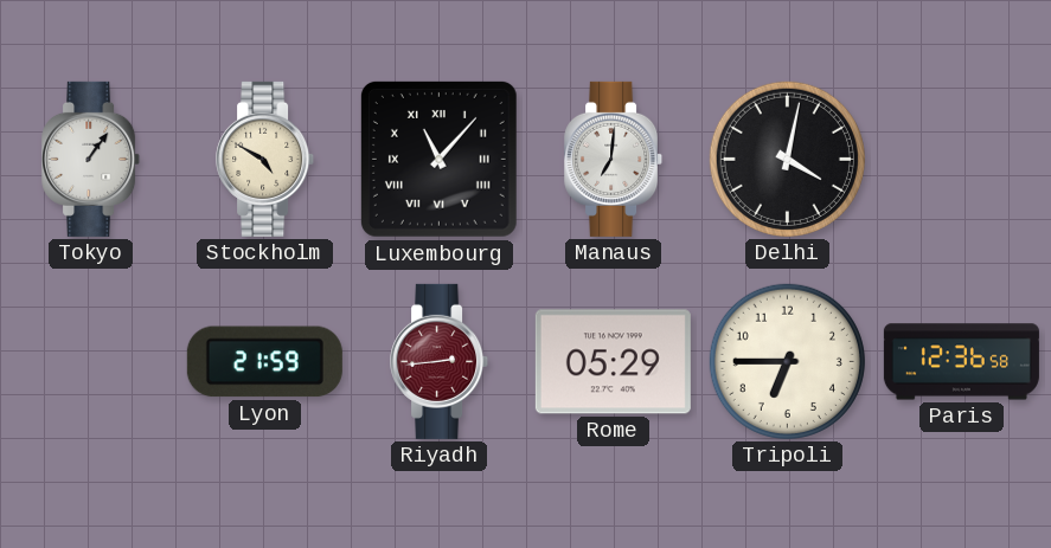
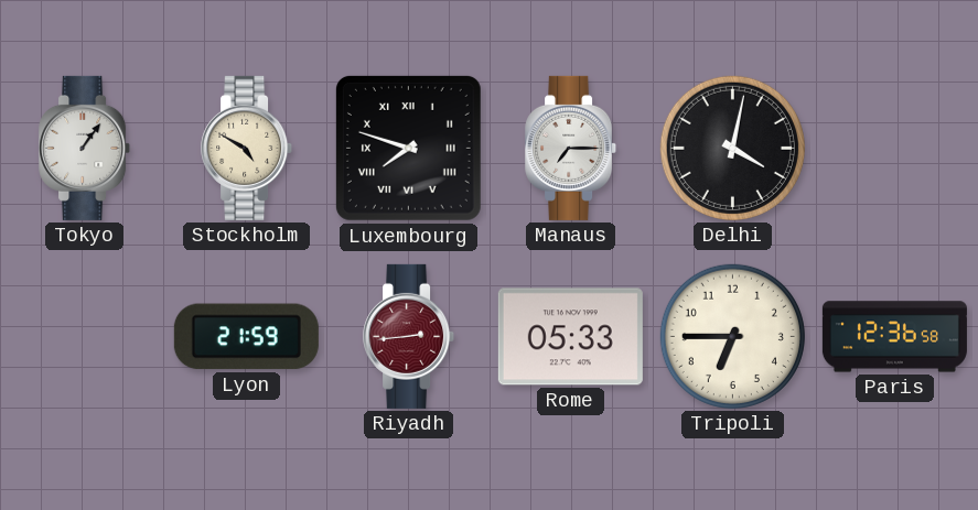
Luxembourg: 11:07 -> 7:48 (408, 148)
Manaus: 7:01 -> 7:15 (571, 148)
Rome: 05:29 -> 05:33 (570, 337)
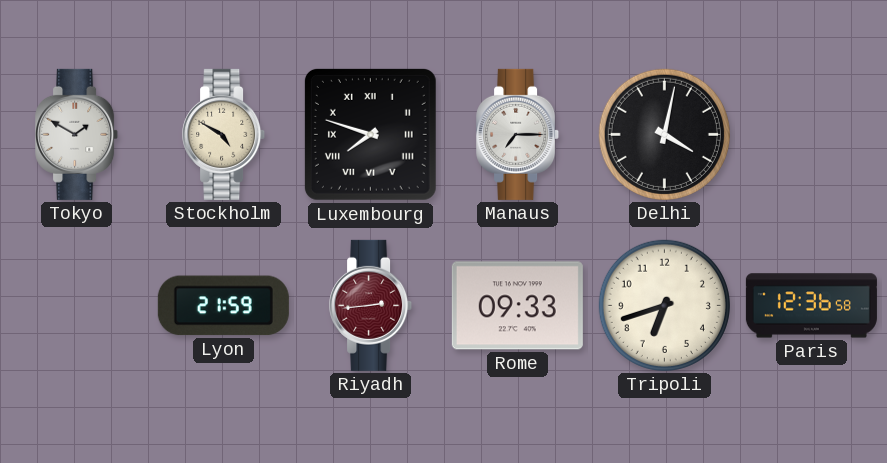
Tokyo: 1:06 -> 1:50 (77, 134)
Rome: 05:33 -> 09:33 (517, 306)
Tripoli: 6:45 -> 6:42 (664, 305)
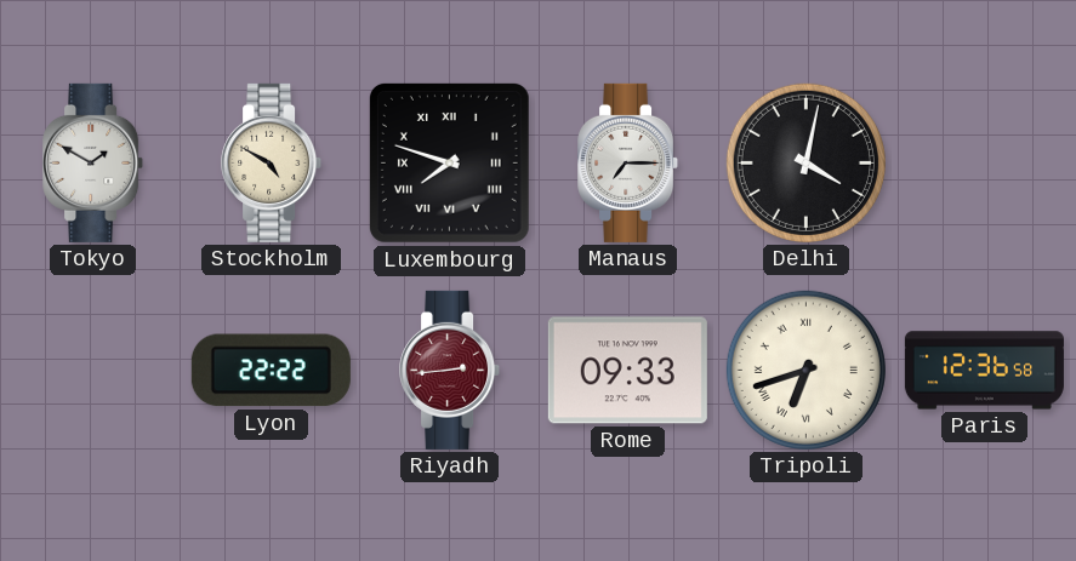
Lyon: 21:59 -> 22:22 (271, 371)
Tripoli numerals: Arabic -> Roman (805, 370)
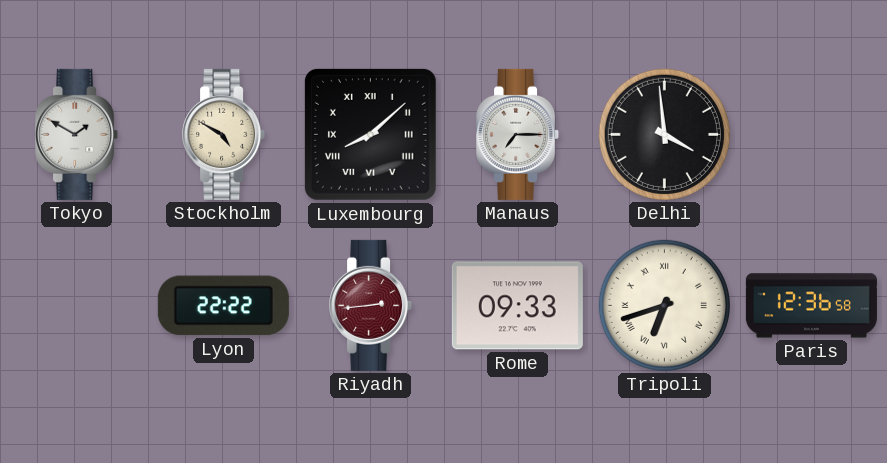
Luxembourg: 7:48 -> 8:08 (370, 134)
Delhi: 4:02 -> 3:59 (664, 134)
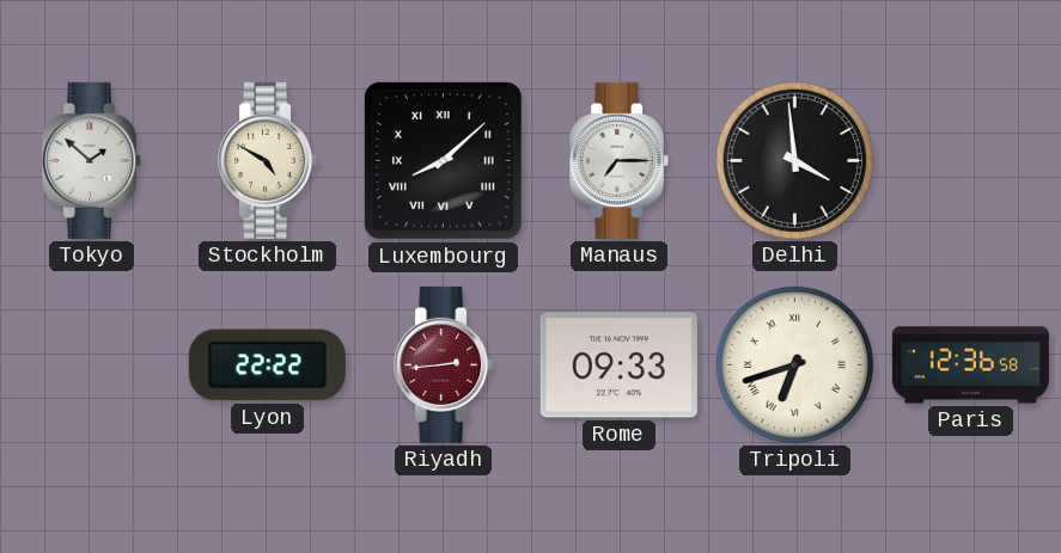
Tokyo: 1:50 -> 1:52 (92, 160)
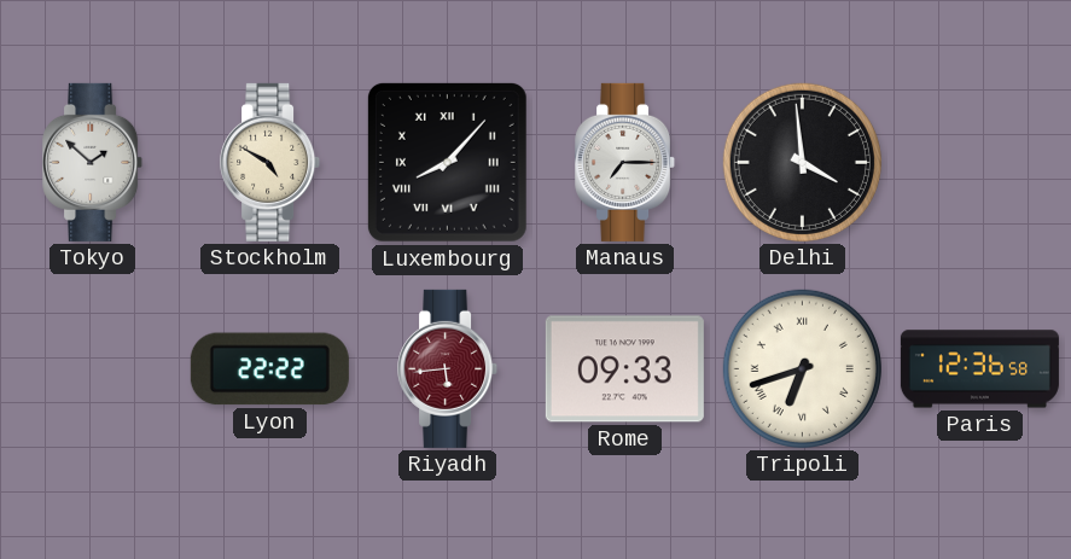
Luxembourg: 8:08 -> 8:07 (447, 162)
Riyadh: 2:44 -> 5:44 (448, 368)
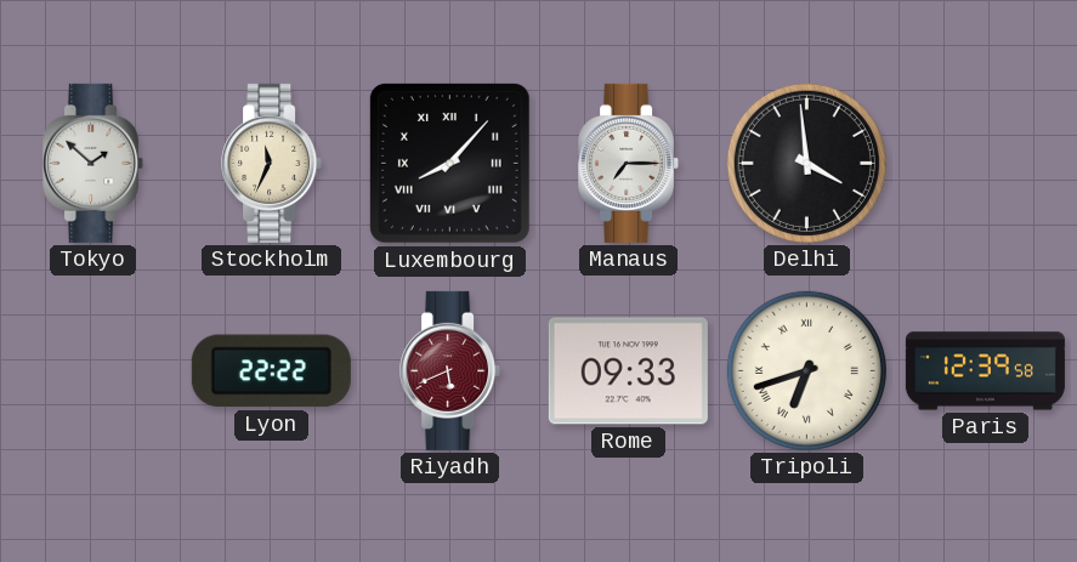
Stockholm: 4:50 -> 11:34 (272, 163)
Riyadh: 5:44 -> 5:41 (450, 370)
Paris: 12:36 -> 12:39 (985, 371)
